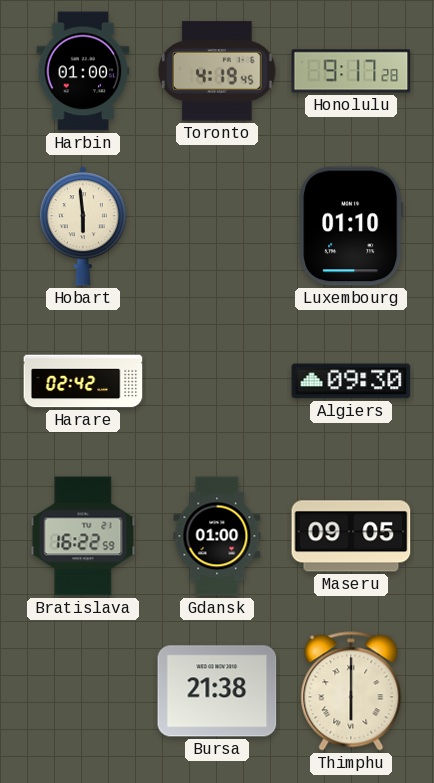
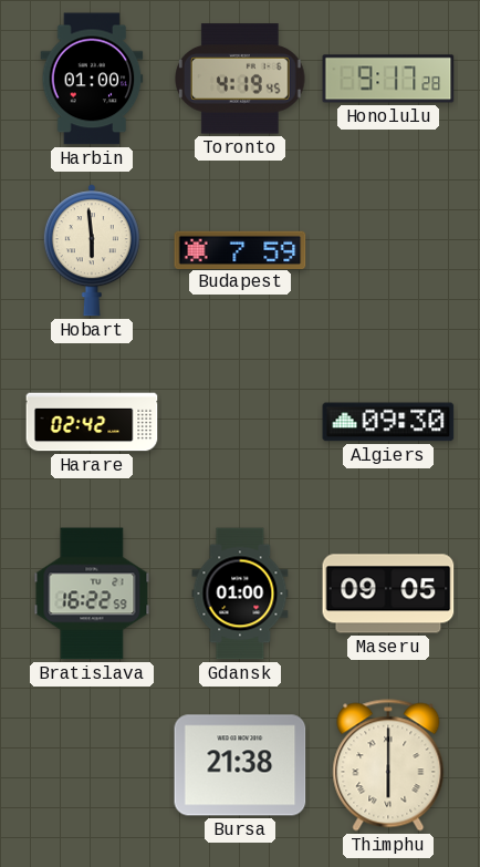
Budapest: none -> 7:59 (240, 249)
Luxembourg: 01:10 -> none (351, 226)
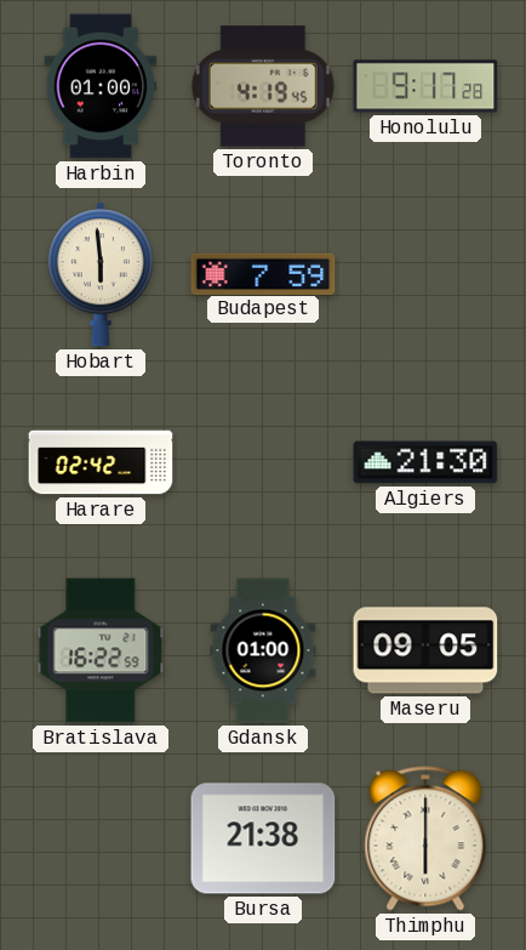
Algiers: 09:30 -> 21:30 (425, 462)
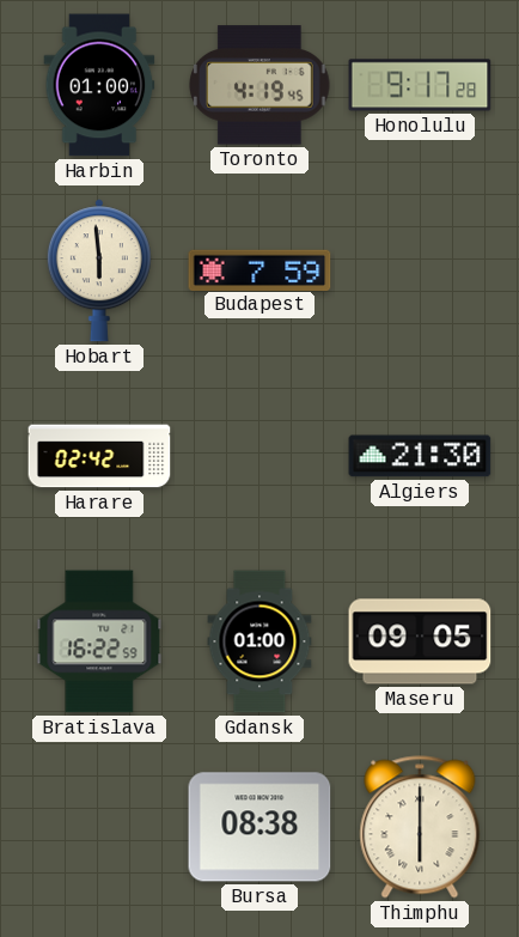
Bursa: 21:38 -> 08:38 (259, 827)
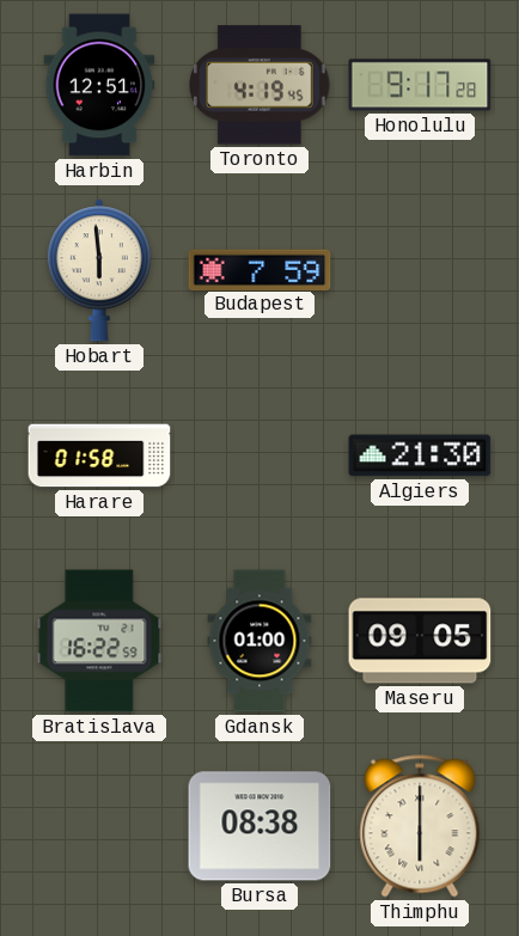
Harbin: 01:00 -> 12:51 (99, 85)
Harare: 02:42 -> 01:58 (99, 455)
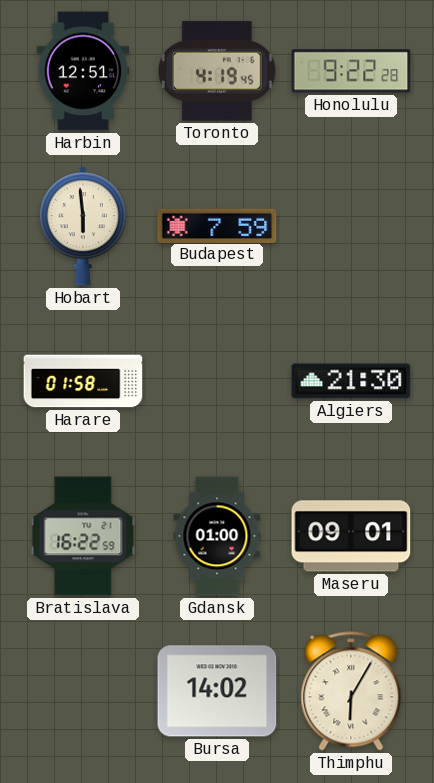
Honolulu: 9:17 -> 9:22 (351, 71)
Maseru: 09:05 -> 09:01 (351, 536)
Bursa: 08:38 -> 14:02 (217, 691)
Thimphu: 6:00 -> 6:05 (351, 691)
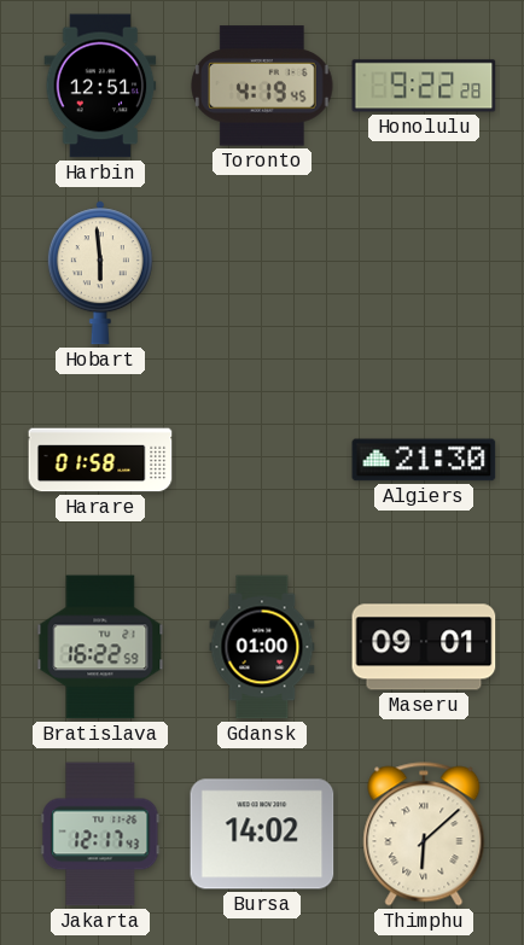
Budapest: 7:59 -> none (217, 225)
Jakarta: none -> 12:17 (100, 834)
Thimphu: 6:05 -> 6:08 (424, 834)
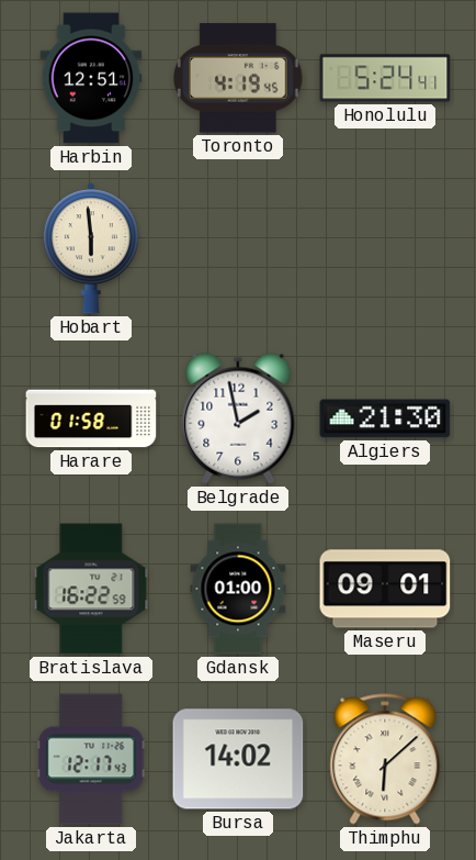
Honolulu: 9:22 -> 5:24 (385, 78)
Belgrade: none -> 1:58 (238, 418)
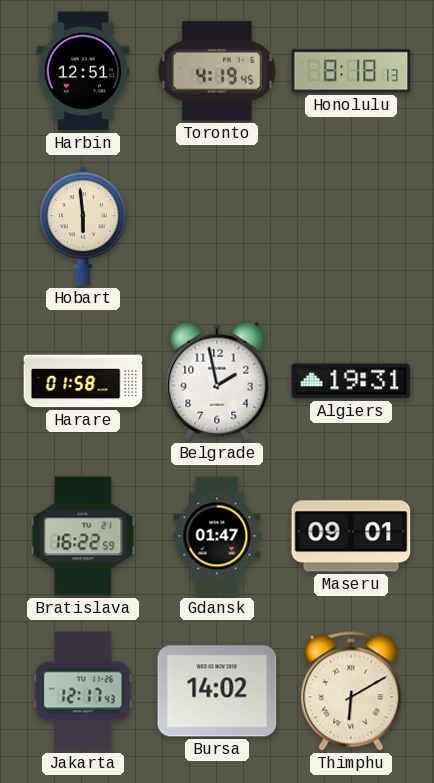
Honolulu: 5:24 -> 8:18 (351, 71)
Algiers: 21:30 -> 19:31 (351, 381)
Gdansk: 01:00 -> 01:47 (217, 536)
Thimphu: 6:08 -> 6:10 (351, 691)
